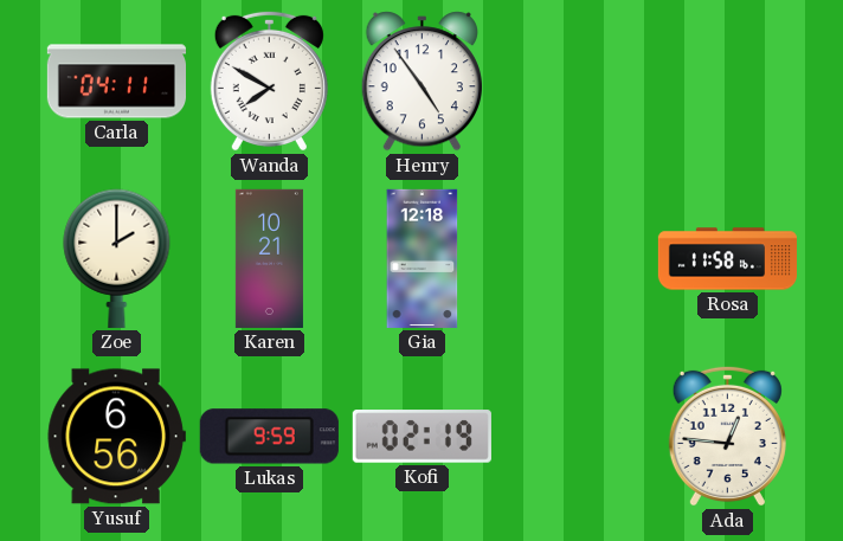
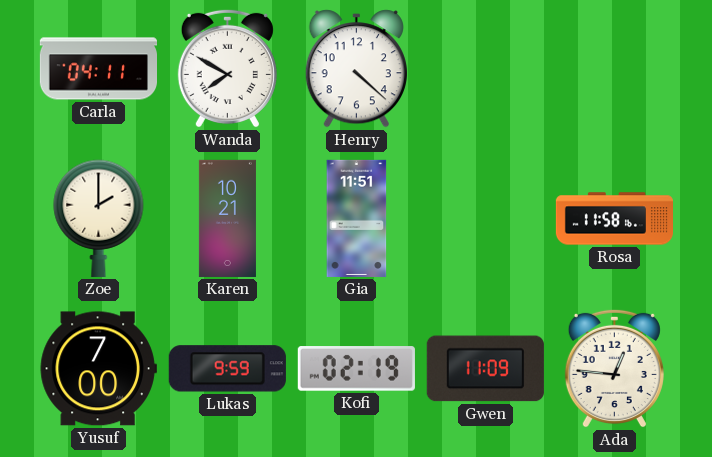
Henry: 4:54 -> 4:22 (356, 69)
Gia: 12:18 -> 11:51 (357, 218)
Yusuf: 6:56 -> 7:00 (98, 369)
Gwen: none -> 11:09 (485, 369)
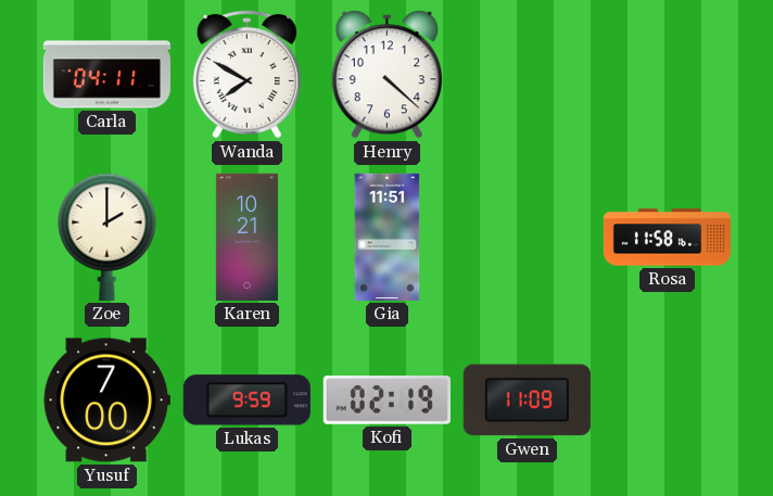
Ada: 12:46 -> none (614, 368)
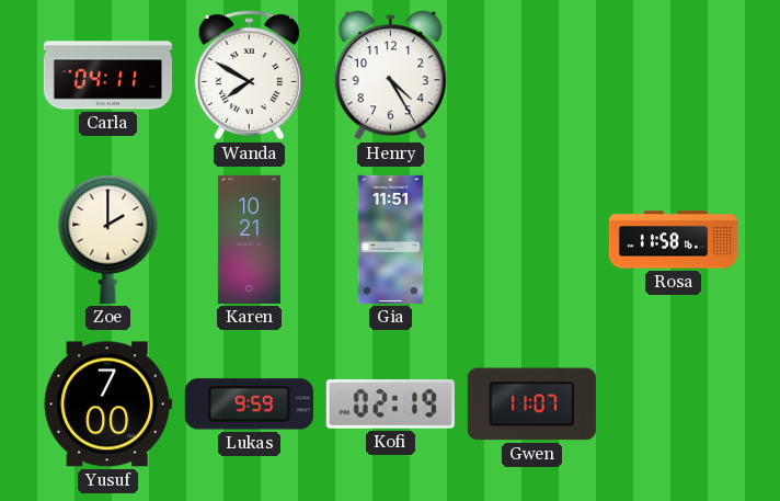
Henry: 4:22 -> 4:25 (390, 76)
Gwen: 11:09 -> 11:07 (531, 405)
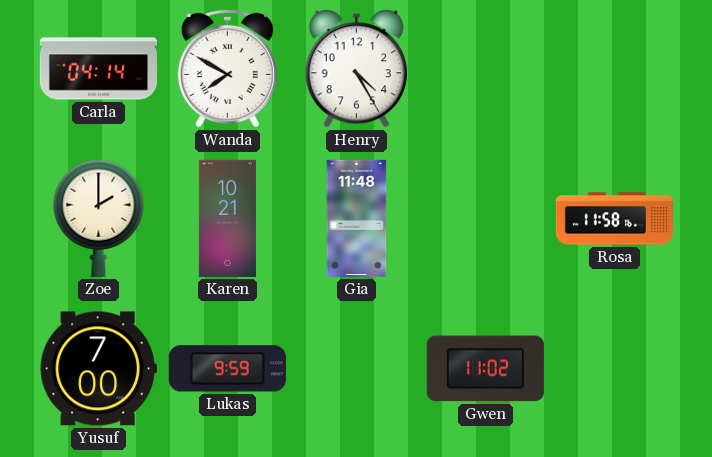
Carla: 04:11 -> 04:14 (98, 69)
Gia: 11:51 -> 11:48 (357, 218)
Kofi: 02:19 -> none (390, 405)
Gwen: 11:07 -> 11:02 (485, 369)
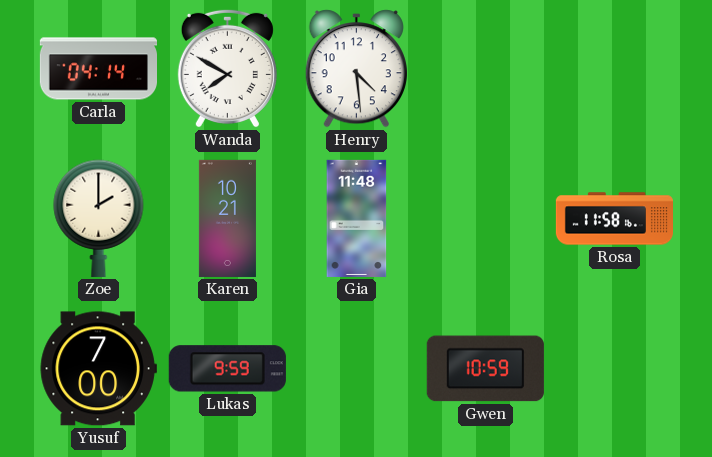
Henry: 4:25 -> 4:29 (356, 69)
Gwen: 11:02 -> 10:59 (485, 369)
